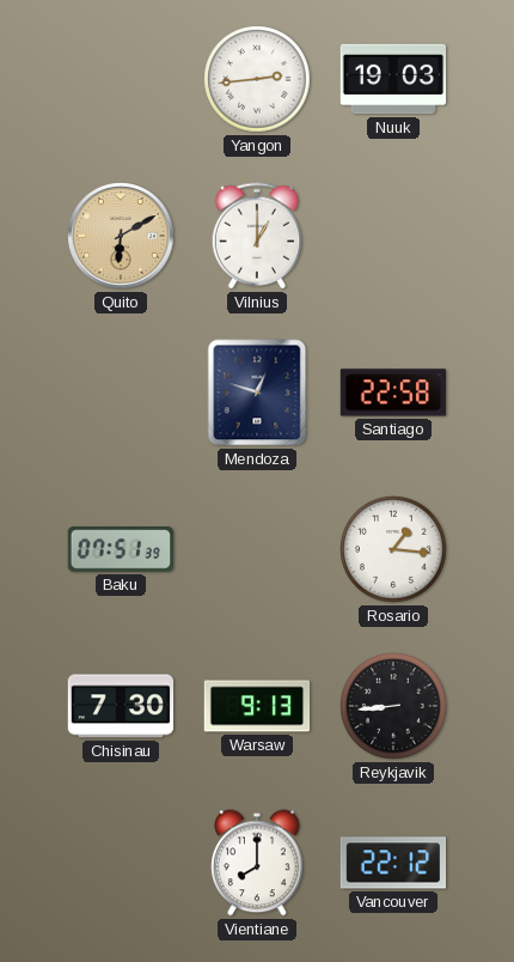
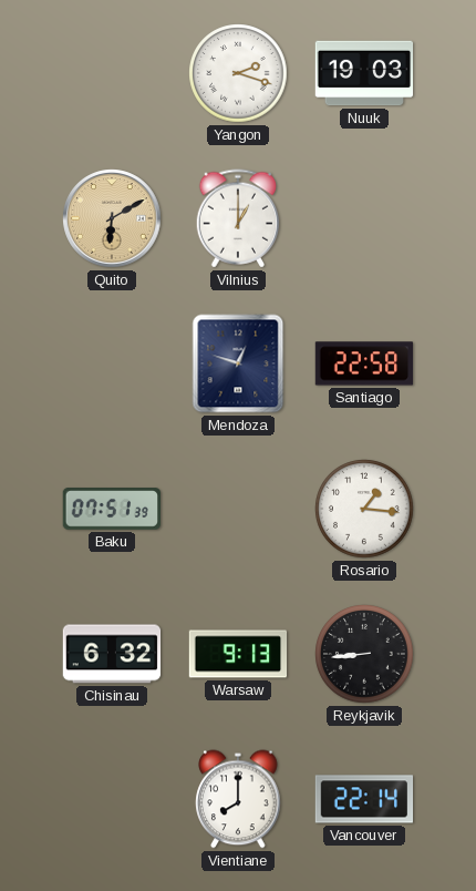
Yangon: 2:44 -> 2:18 (238, 73)
Chisinau: 7:30 -> 6:32 (112, 654)
Vancouver: 22:12 -> 22:14 (364, 799)
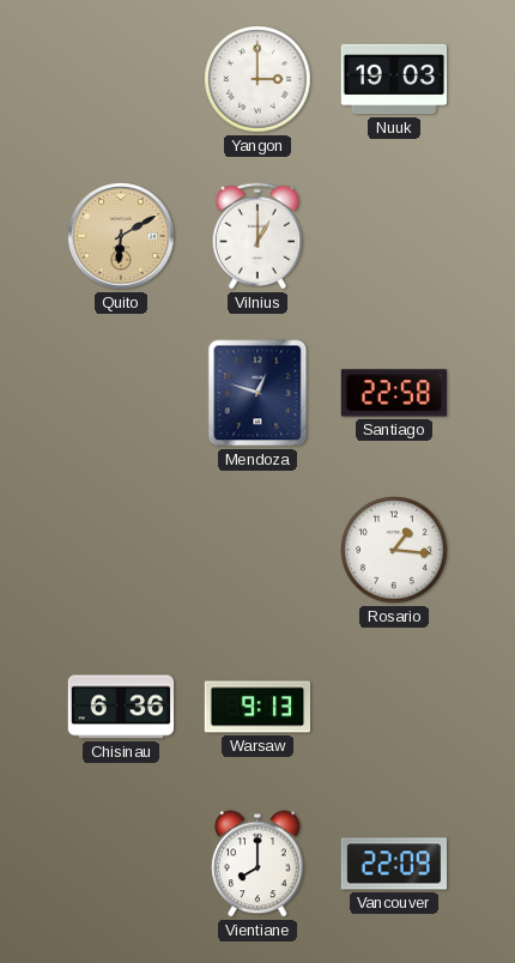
Yangon: 2:18 -> 3:00 (257, 79)
Baku: 07:51 -> none (111, 509)
Chisinau: 6:32 -> 6:36 (121, 707)
Reykjavik: 8:44 -> none (364, 654)
Vancouver: 22:14 -> 22:09 (394, 864)
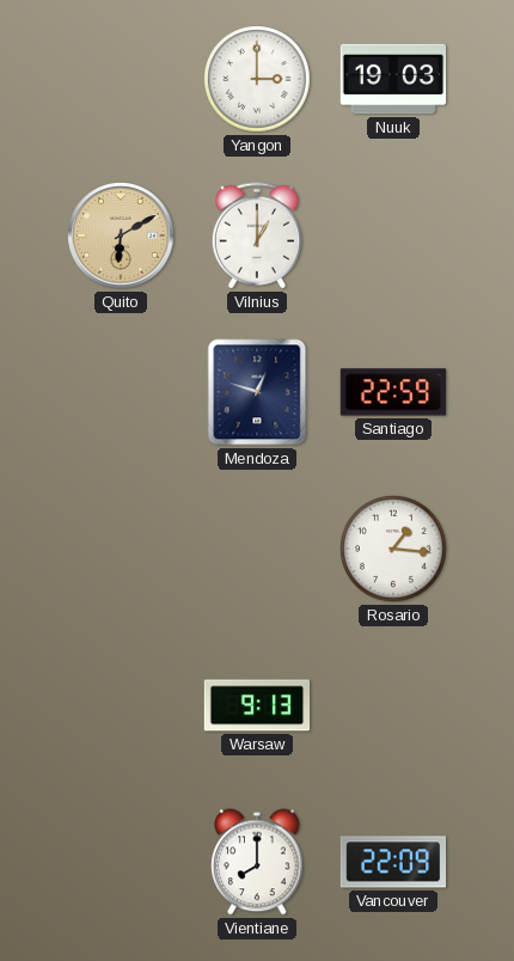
Santiago: 22:58 -> 22:59 (393, 392)
Chisinau: 6:36 -> none (121, 707)
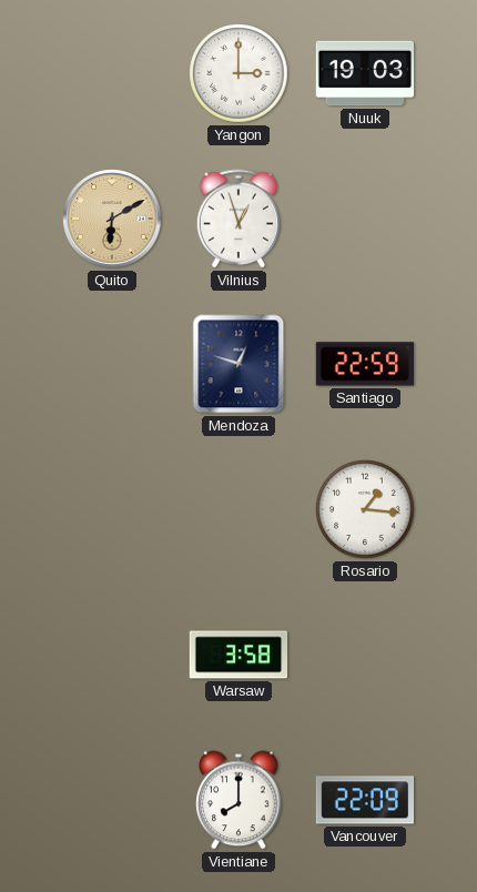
Vilnius: 1:00 -> 12:57 (238, 219)
Warsaw: 9:13 -> 3:58 (238, 655)
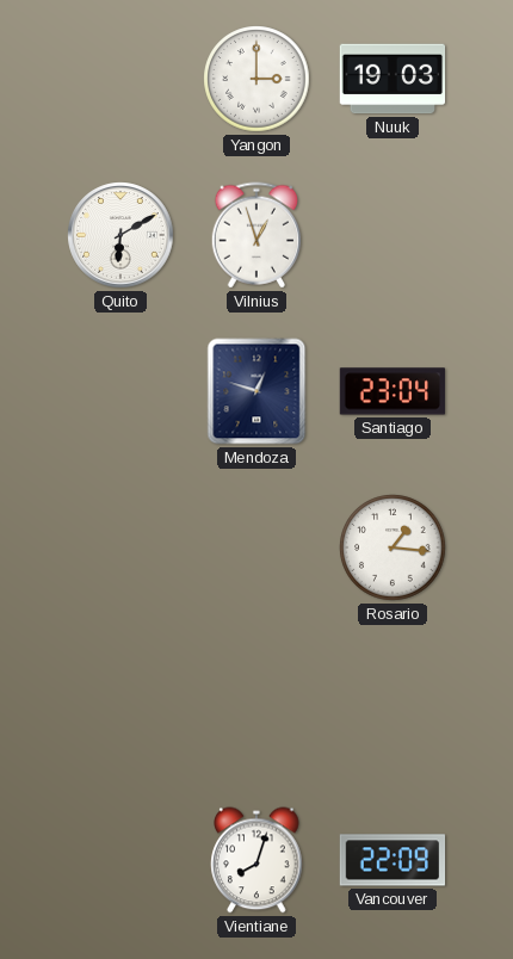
Quito dial: champagne -> white (120, 235)
Santiago: 22:59 -> 23:04 (393, 391)
Warsaw: 3:58 -> none (238, 655)
Vientiane: 8:00 -> 8:03 (256, 860)
